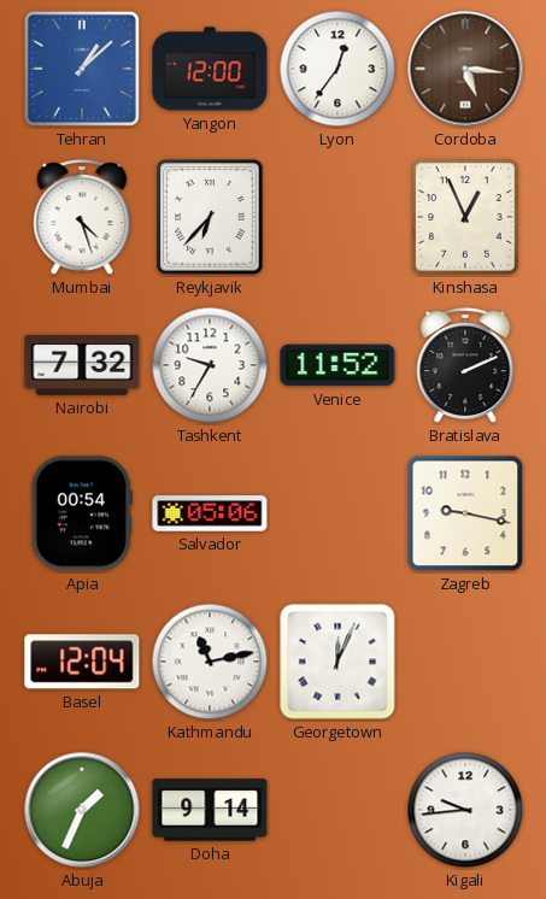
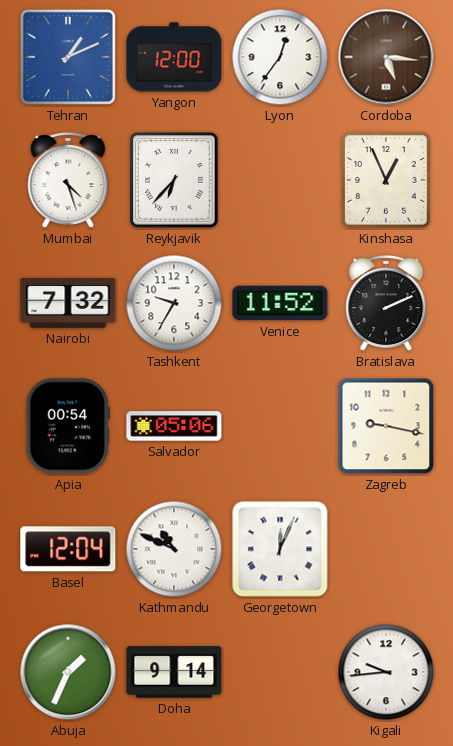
Tehran: 1:08 -> 1:11 (68, 57)
Kathmandu: 11:13 -> 10:49 (174, 549)
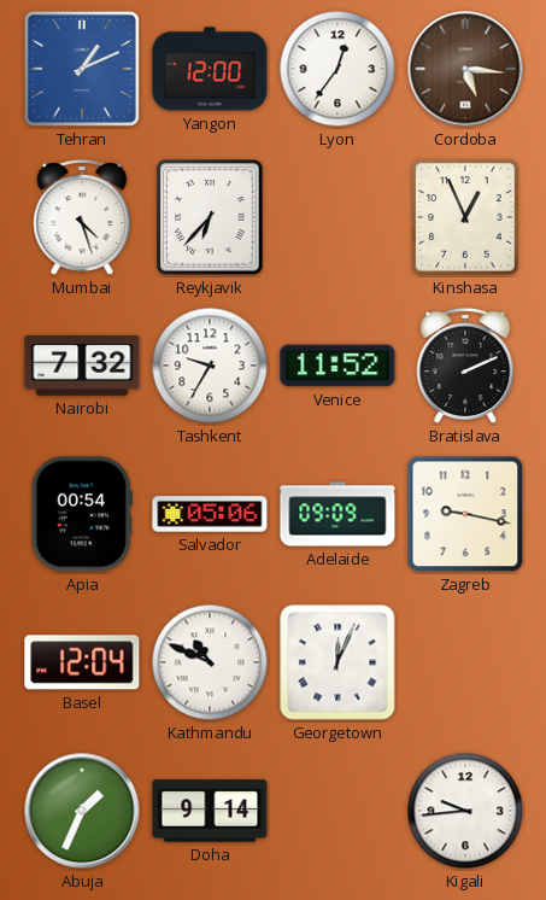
Adelaide: none -> 09:09 (337, 514)
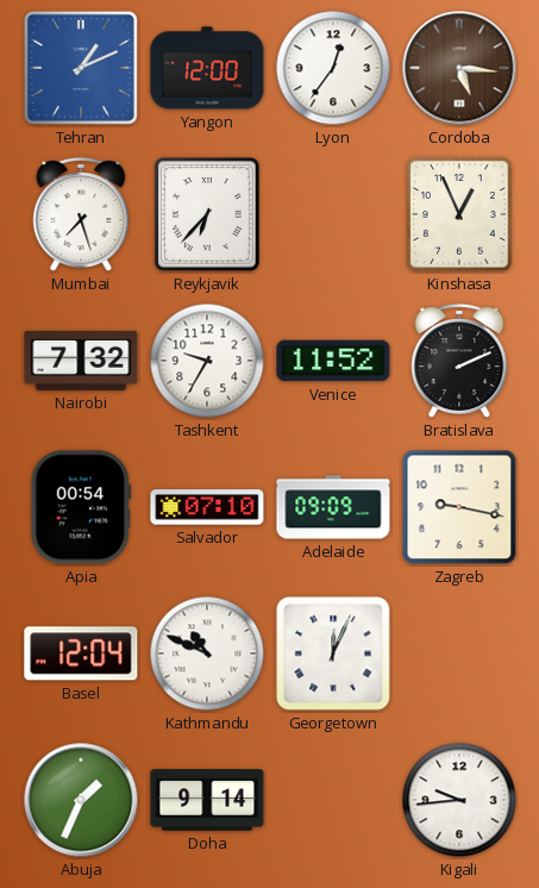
Mumbai: 4:27 -> 7:27 (81, 215)
Salvador: 05:06 -> 07:10 (207, 507)
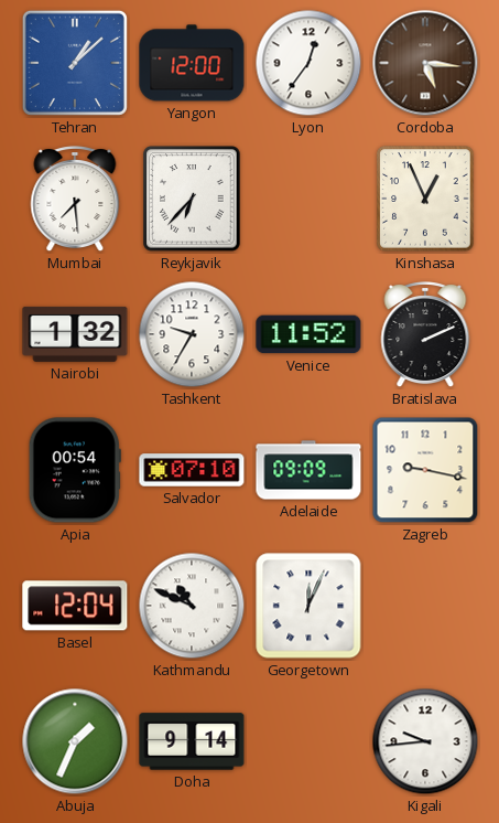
Tehran: 1:11 -> 1:08 (75, 63)
Mumbai: 7:27 -> 7:29 (75, 200)
Nairobi: 7:32 -> 1:32 (75, 334)
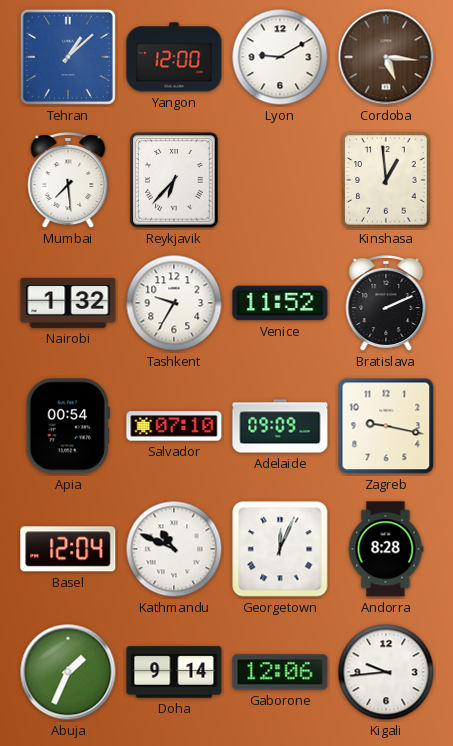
Lyon: 12:36 -> 9:10 (280, 57)
Kinshasa: 12:56 -> 12:59 (386, 180)
Andorra: none -> 8:28 (386, 549)
Gaborone: none -> 12:06 (280, 672)
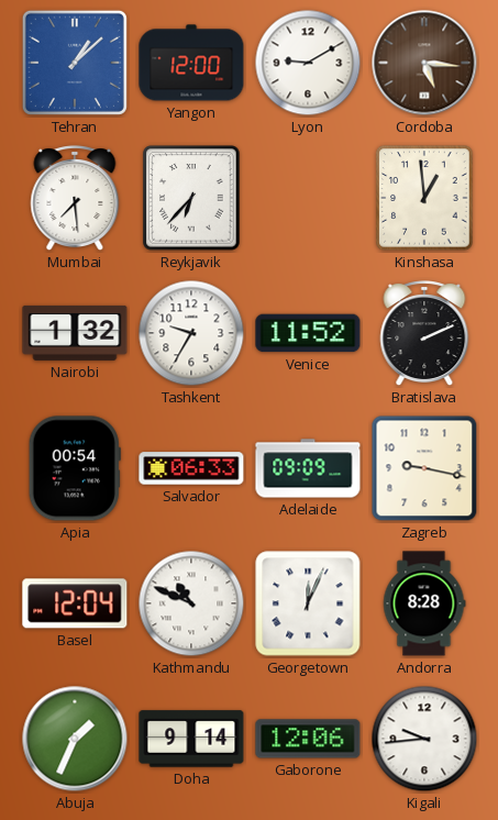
Salvador: 07:10 -> 06:33 (191, 468)
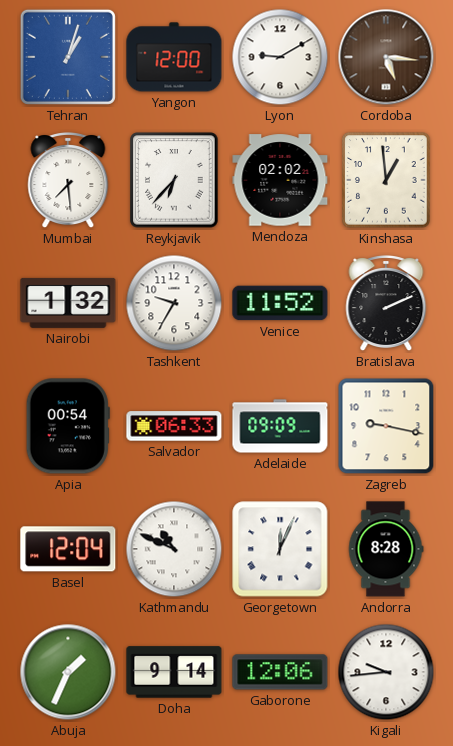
Tehran: 1:08 -> 1:03 (68, 57)
Mendoza: none -> 02:02 (280, 180)
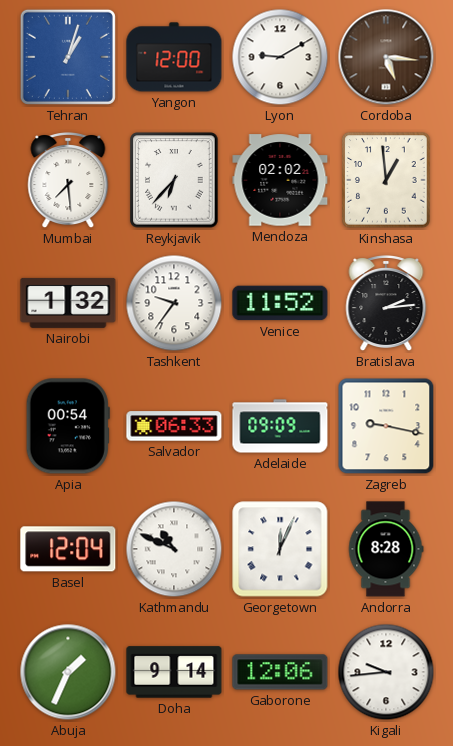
Tashkent: 9:35 -> 9:36 (174, 303)
Bratislava: 2:11 -> 2:14 (386, 304)
